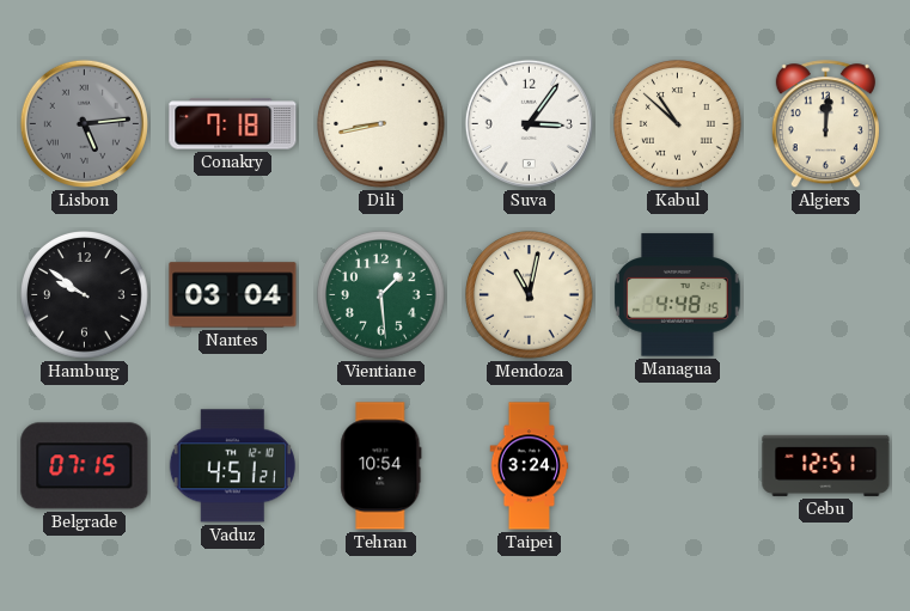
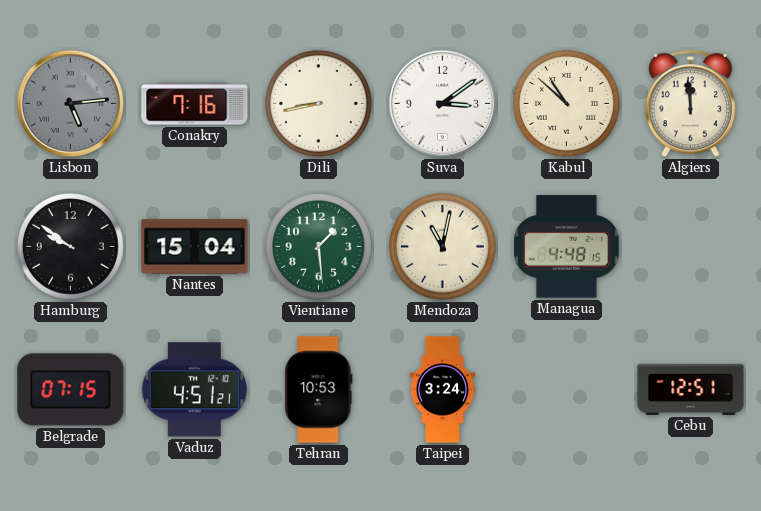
Conakry: 7:18 -> 7:16 (195, 104)
Suva: 3:06 -> 3:09 (442, 103)
Algiers: 12:01 -> 11:59 (690, 104)
Nantes: 03:04 -> 15:04 (195, 247)
Tehran: 10:54 -> 10:53 (319, 390)
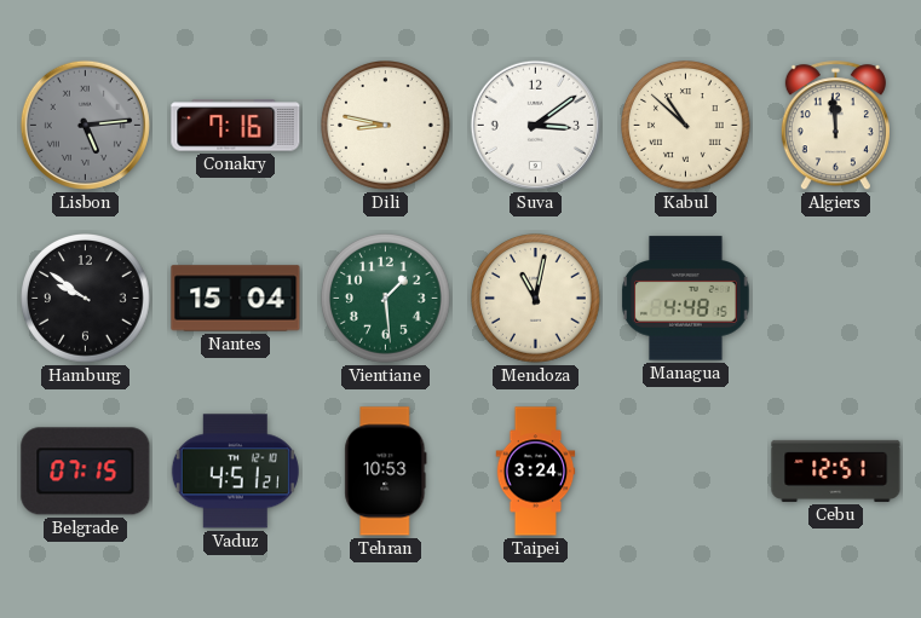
Dili: 8:43 -> 8:47 (386, 126)
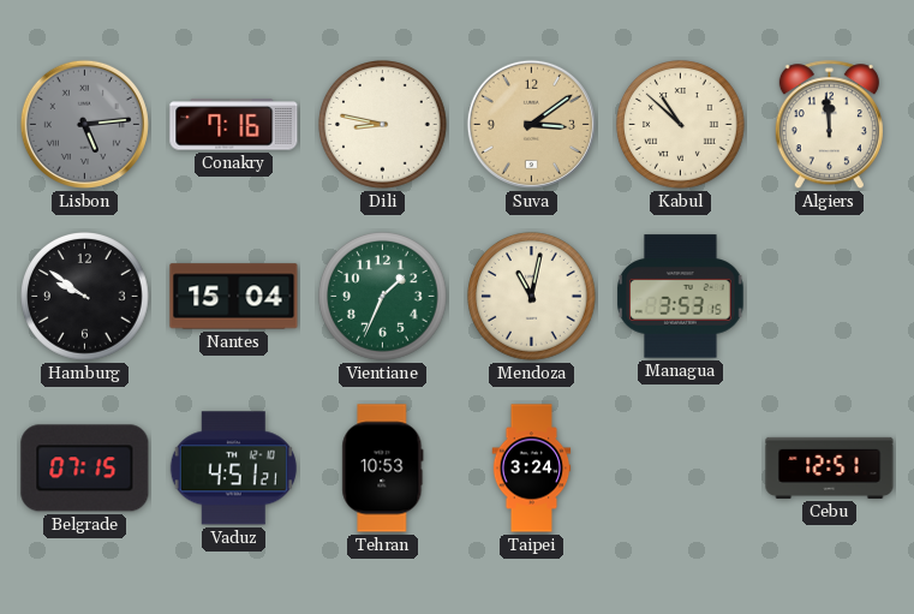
Suva dial: white -> champagne (531, 124)
Vientiane: 1:29 -> 1:34 (383, 297)
Managua: 4:48 -> 3:53 (681, 297)
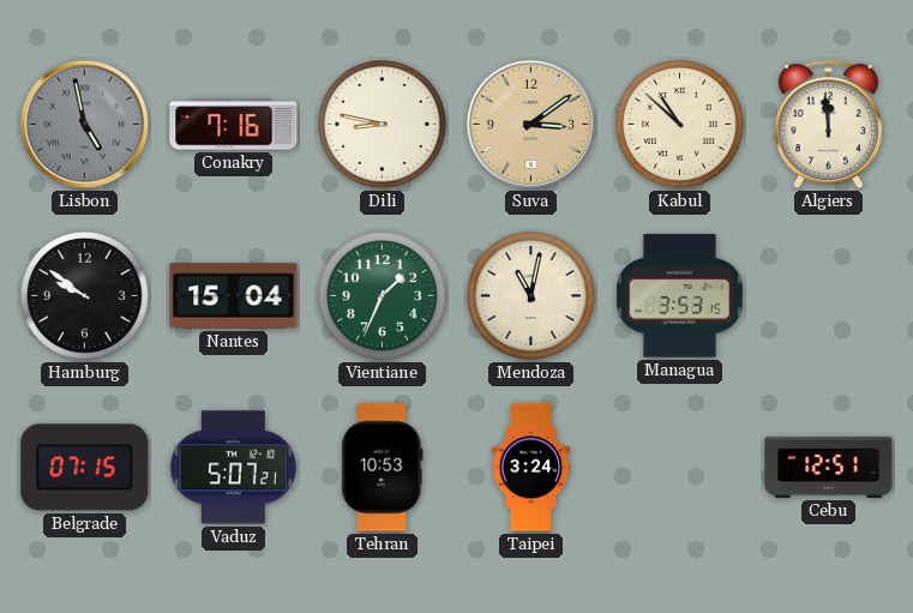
Lisbon: 5:14 -> 4:58 (84, 124)
Vaduz: 4:51 -> 5:07 (233, 468)
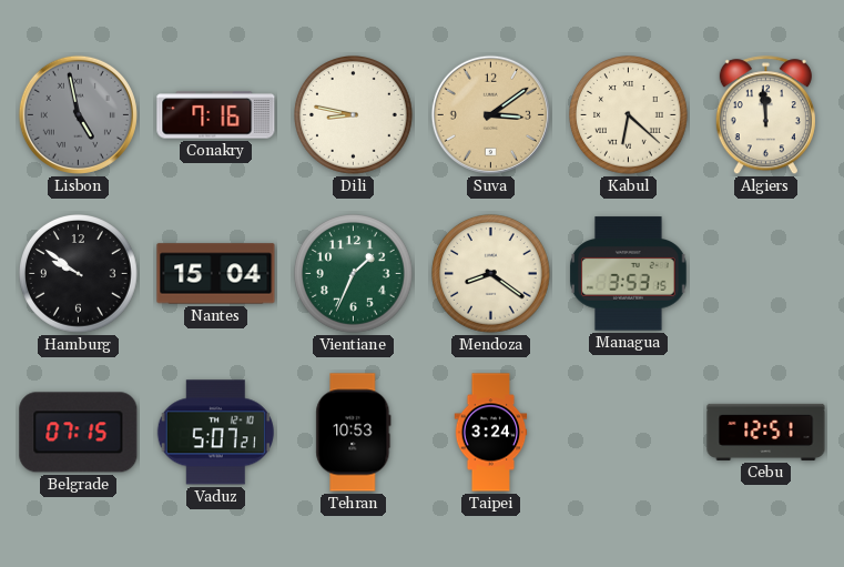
Kabul: 10:52 -> 6:22 (629, 115)
Mendoza: 11:02 -> 8:21 (491, 274)
